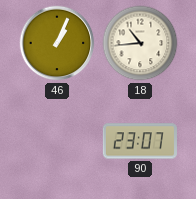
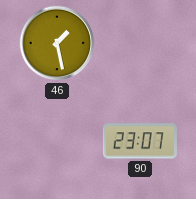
46: 1:04 -> 1:28 (57, 43)
18: 10:44 -> none (140, 43)
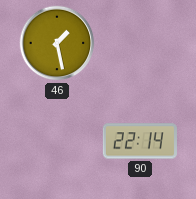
90: 23:07 -> 22:14 (140, 141)
